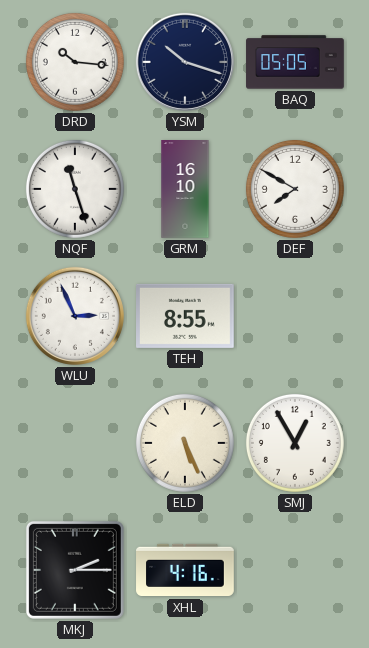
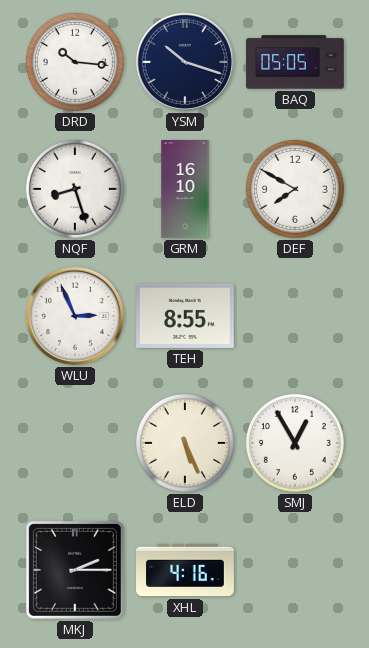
NQF: 11:27 -> 8:27 (75, 189)
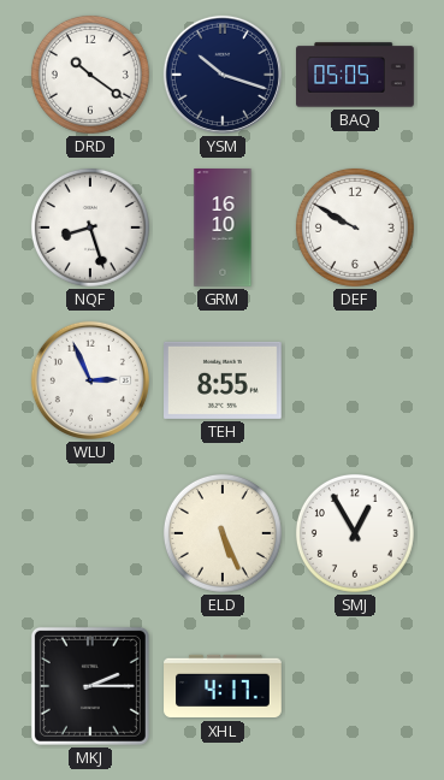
DRD: 10:16 -> 10:21 (90, 75)
DEF: 7:50 -> 9:50 (355, 227)
XHL: 4:16 -> 4:17 (223, 686)
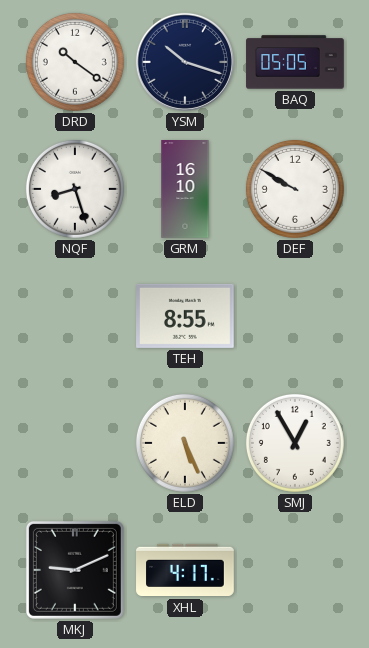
WLU: 2:56 -> none (90, 380)
MKJ: 2:15 -> 9:11 (75, 570)
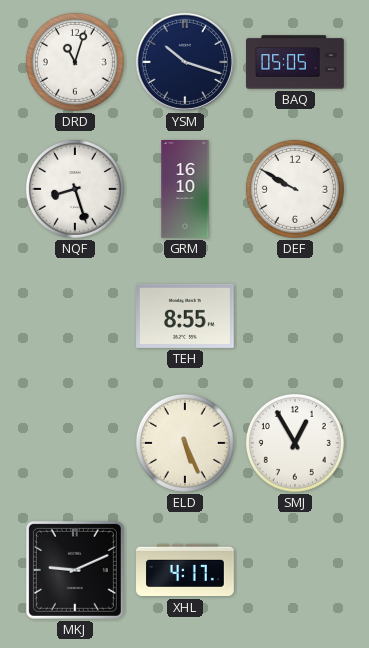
DRD: 10:21 -> 11:03 (75, 62)
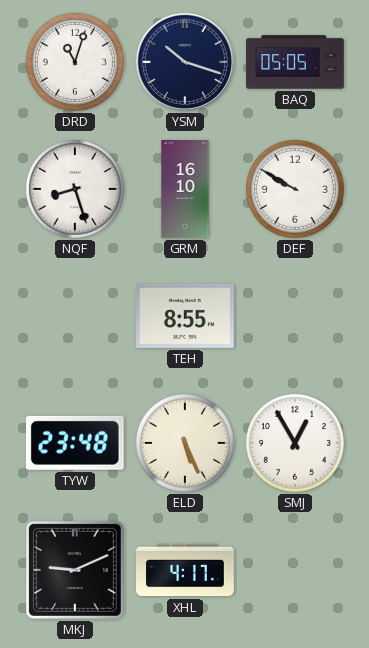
TYW: none -> 23:48 (75, 443)
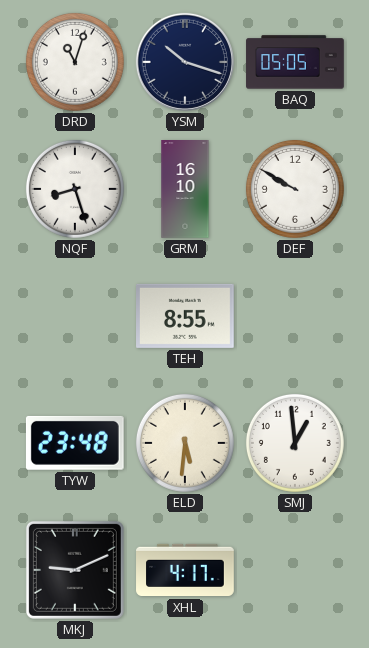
ELD: 5:26 -> 5:31 (185, 443)
SMJ: 12:55 -> 12:59 (295, 443)
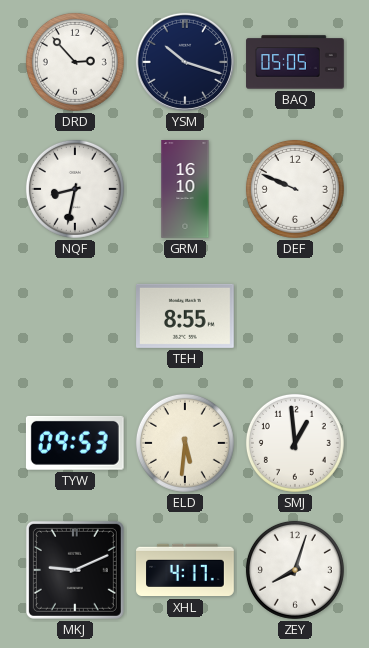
DRD: 11:03 -> 2:53 (75, 62)
NQF: 8:27 -> 8:32 (75, 189)
DEF: 9:50 -> 9:49 (295, 189)
TYW: 23:48 -> 09:53 (75, 443)
ZEY: none -> 8:03 (295, 570)
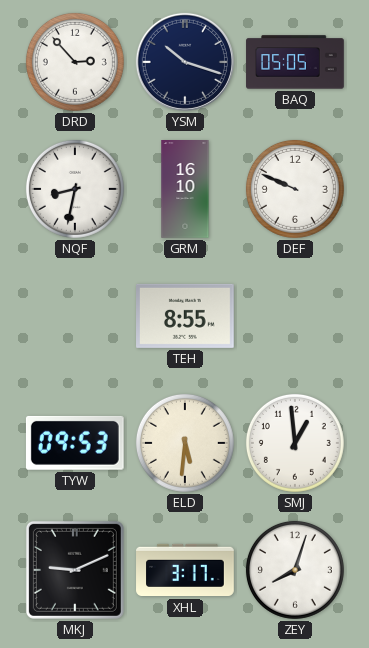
XHL: 4:17 -> 3:17 (185, 570)
